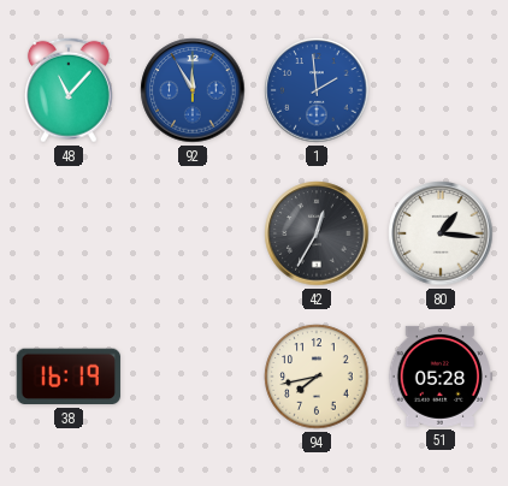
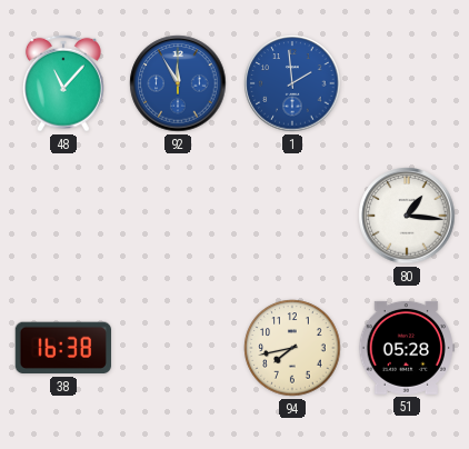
42: 12:35 -> none (317, 233)
38: 16:19 -> 16:38 (63, 348)
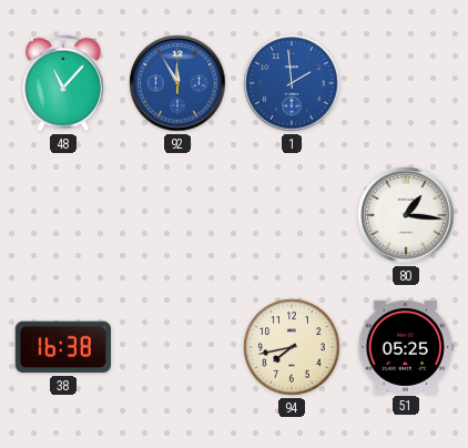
51: 05:28 -> 05:25 (405, 347)
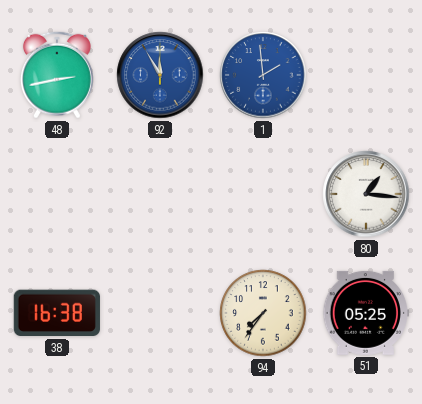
48: 11:07 -> 2:43 (57, 75)
94: 7:43 -> 7:36 (263, 313)
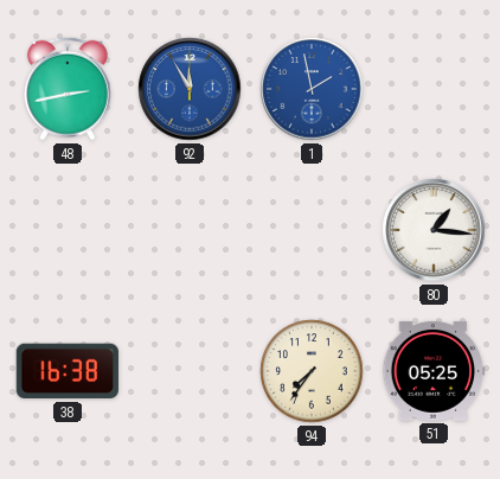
1: 1:59 -> 1:58 (312, 89)
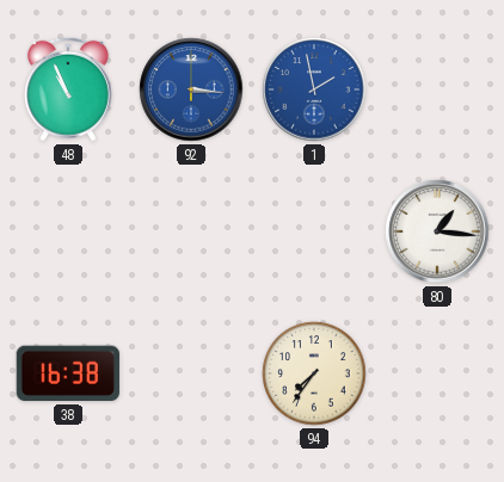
48: 2:43 -> 10:56 (68, 89)
92: 11:55 -> 3:16 (191, 89)
51: 05:25 -> none (432, 371)
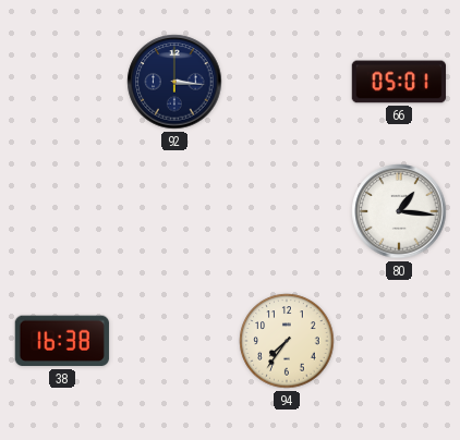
48: 10:56 -> none (68, 89)
92 dial: blue -> navy (174, 82)
1: 1:58 -> none (314, 89)
66: none -> 05:01 (398, 82)
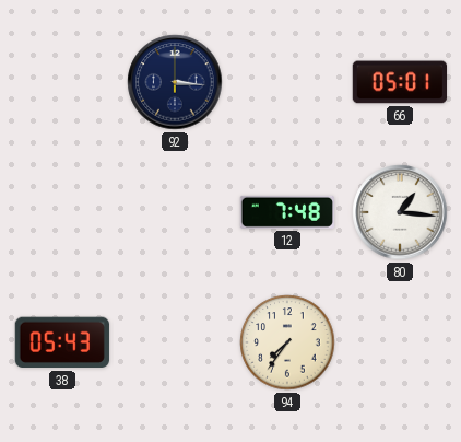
12: none -> 7:48 (286, 212)
38: 16:38 -> 05:43 (62, 342)
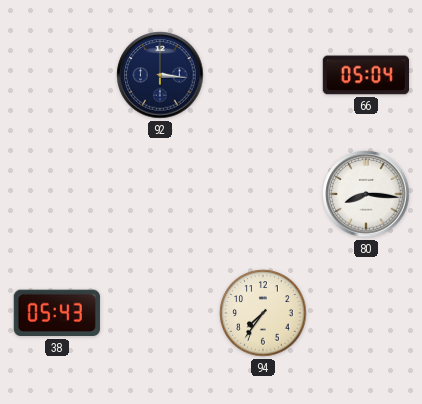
66: 05:01 -> 05:04 (365, 75)
12: 7:48 -> none (286, 212)
80: 1:16 -> 8:16 (366, 194)
